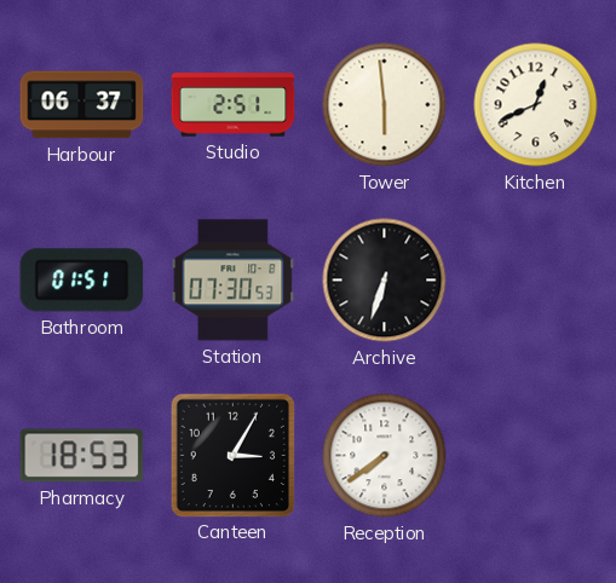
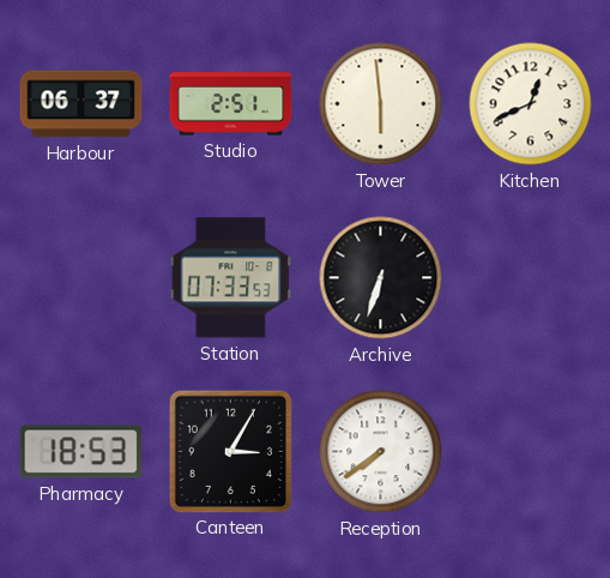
Bathroom: 01:51 -> none (82, 281)
Station: 07:30 -> 07:33 (231, 278)
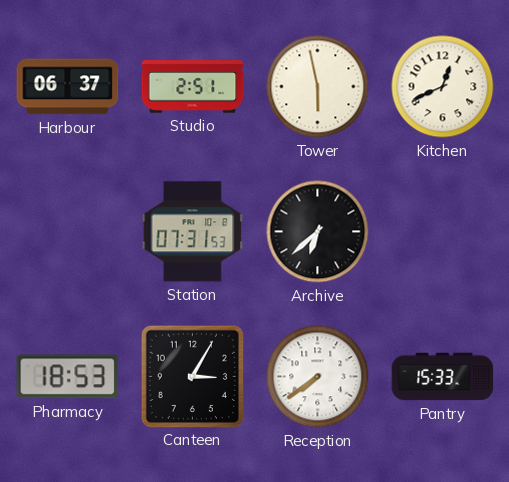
Tower: 5:59 -> 5:58 (318, 87)
Station: 07:33 -> 07:31 (193, 232)
Archive: 6:33 -> 6:38 (318, 232)
Pantry: none -> 15:33 (443, 377)
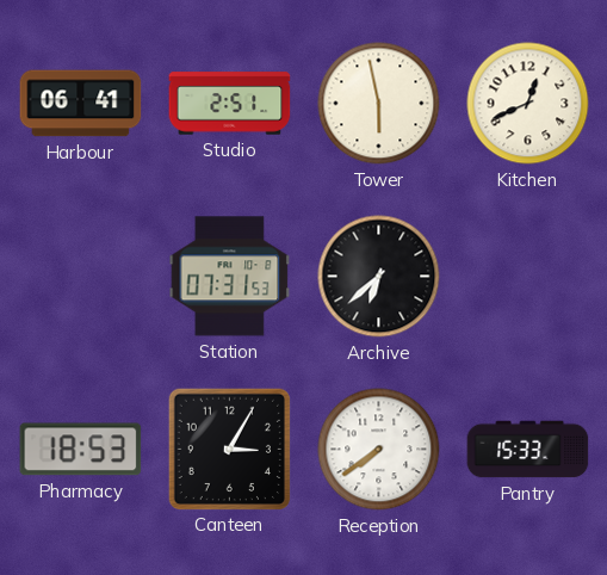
Harbour: 06:37 -> 06:41 (81, 104)
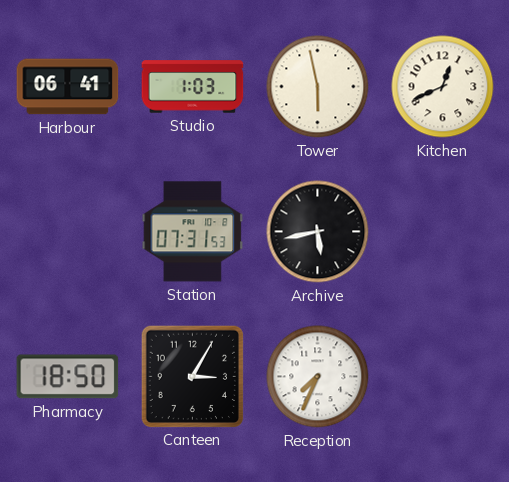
Studio: 2:51 -> 1:03 (193, 87)
Archive: 6:38 -> 5:43 (318, 232)
Pharmacy: 18:53 -> 18:50 (68, 377)
Reception: 7:39 -> 7:34 (318, 377)
Pantry: 15:33 -> none (528, 450)
